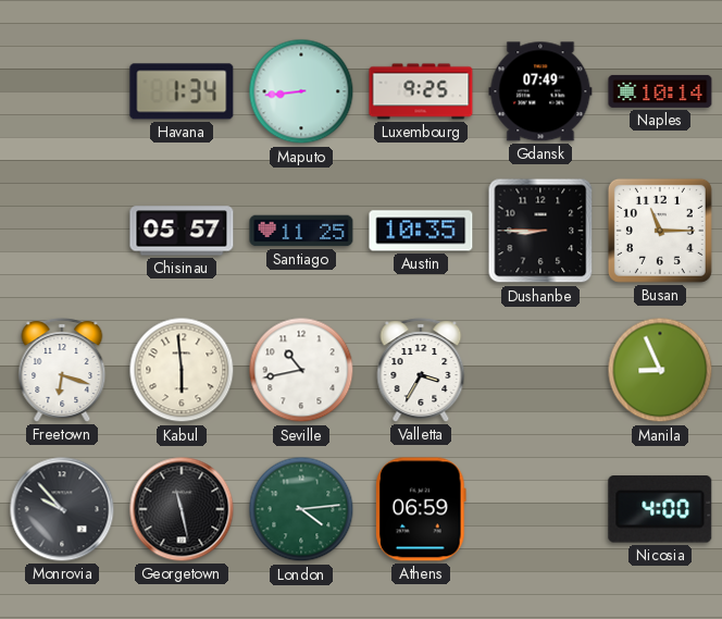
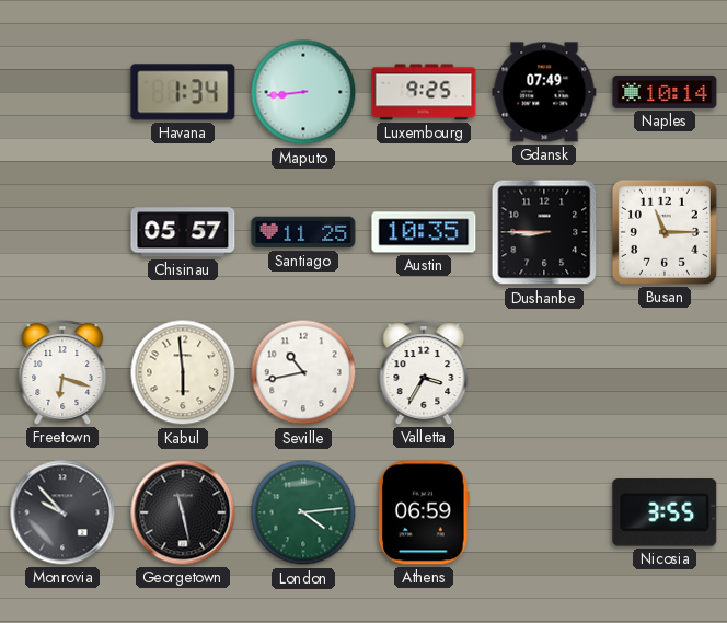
Manila: 8:56 -> none (660, 370)
Nicosia: 4:00 -> 3:55 (665, 514)
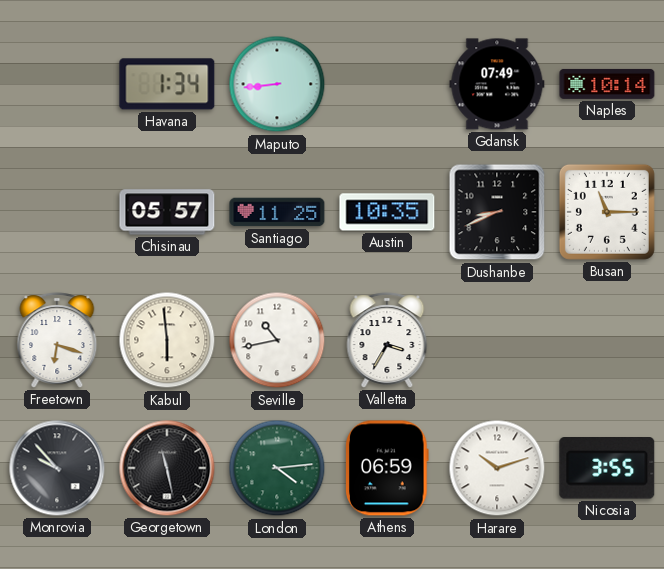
Luxembourg: 9:25 -> none (424, 92)
Dushanbe: 8:45 -> 8:41 (497, 212)
Harare: none -> 10:12 (497, 468)
